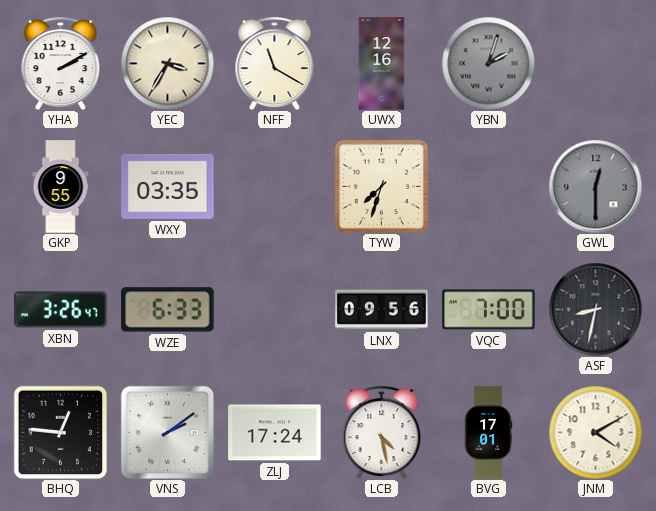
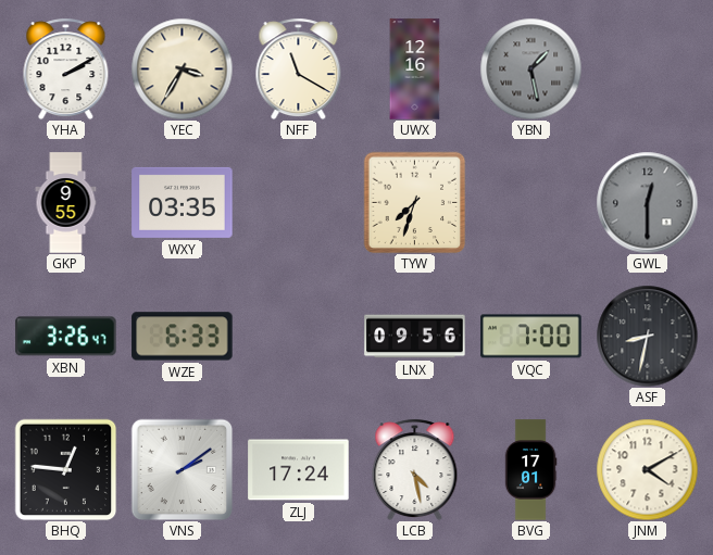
YBN: 2:03 -> 1:28 (530, 68)
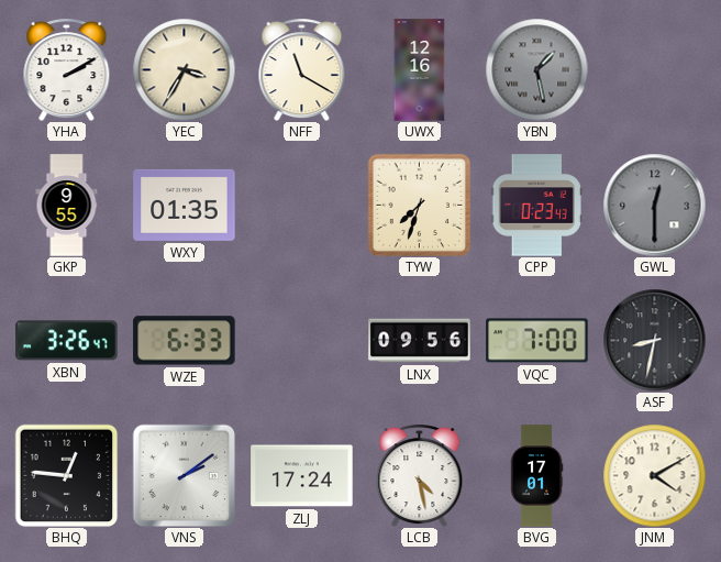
WXY: 03:35 -> 01:35 (185, 205)
CPP: none -> 0:23 (536, 206)
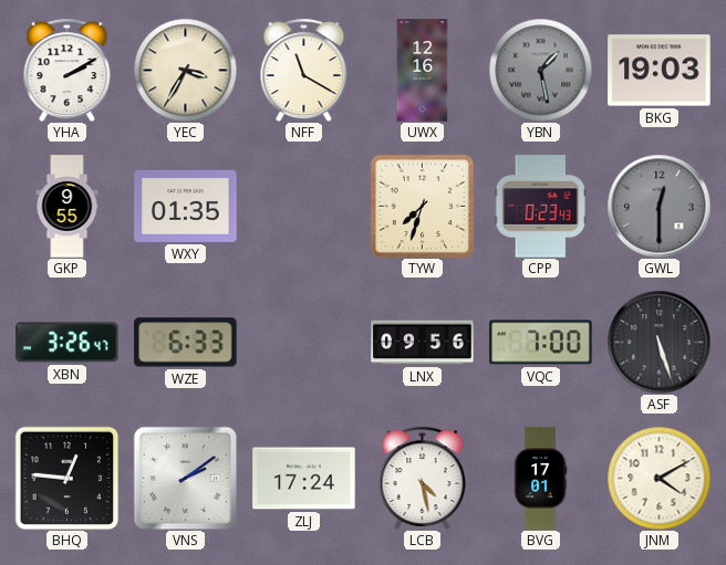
BKG: none -> 19:03 (660, 71)
ASF: 8:32 -> 5:27 (658, 342)
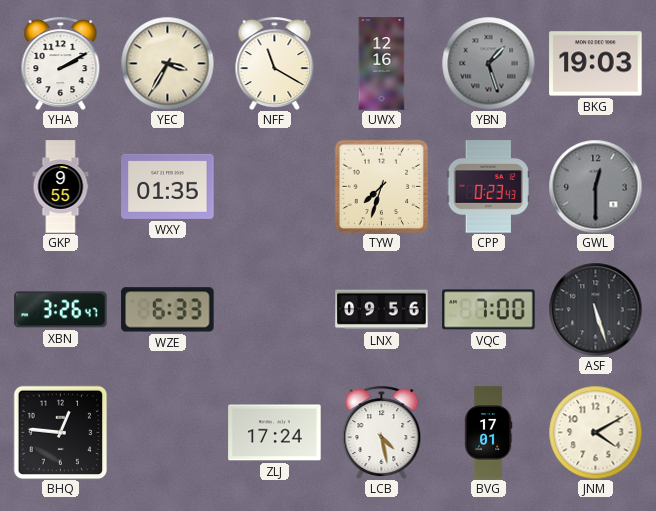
YBN: 1:28 -> 1:27 (488, 63)
VNS: 2:09 -> none (185, 478)
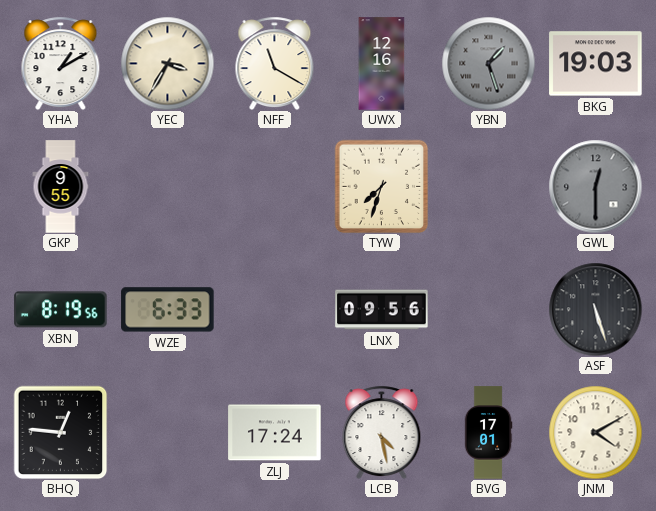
YHA: 2:10 -> 1:10 (61, 63)
WXY: 01:35 -> none (168, 186)
CPP: 0:23 -> none (488, 187)
XBN: 3:26 -> 8:19 (61, 310)
VQC: 7:00 -> none (489, 310)
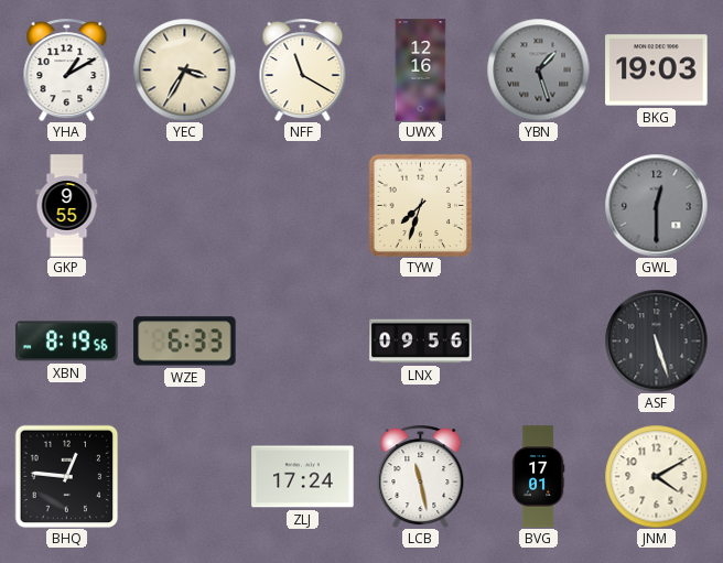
LCB: 4:28 -> 11:28 (421, 476)
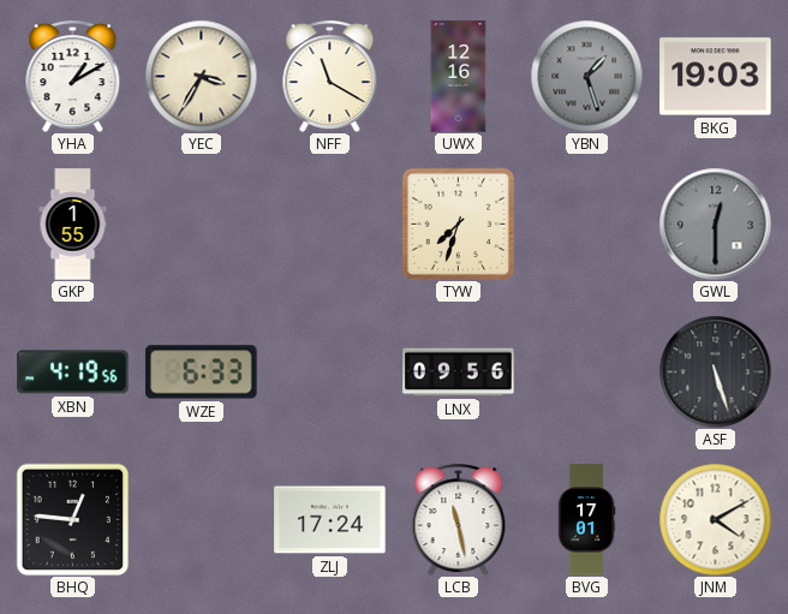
GKP: 9:55 -> 1:55 (73, 225)
XBN: 8:19 -> 4:19 (73, 372)
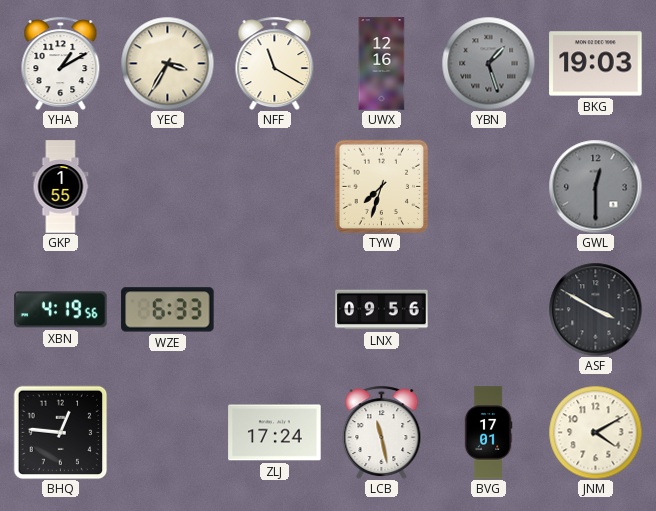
ASF: 5:27 -> 3:50 (595, 309)
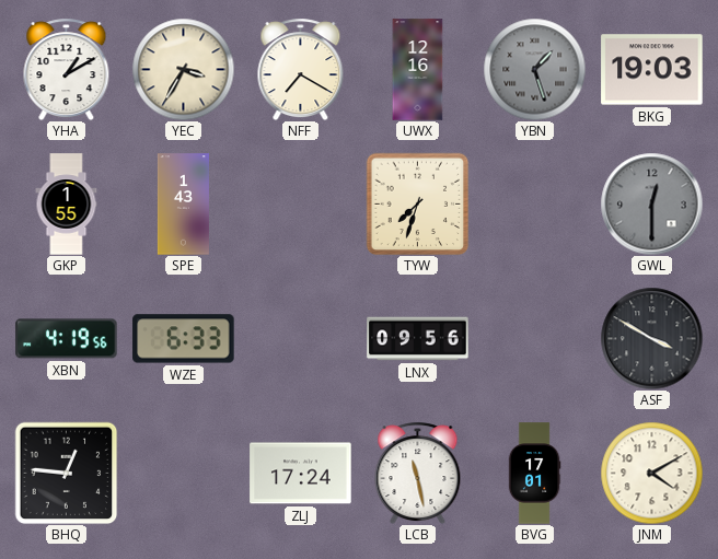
NFF: 11:20 -> 7:20 (301, 69)
SPE: none -> 1:43 (183, 205)
